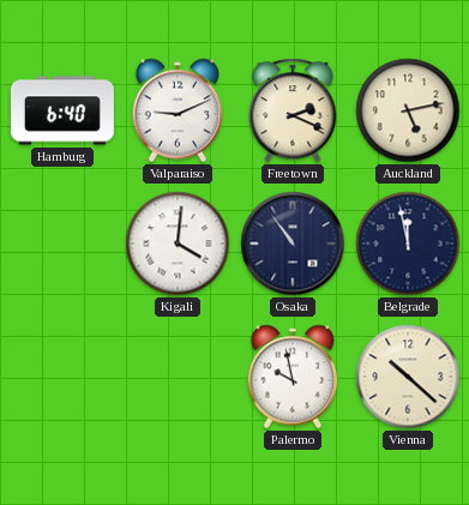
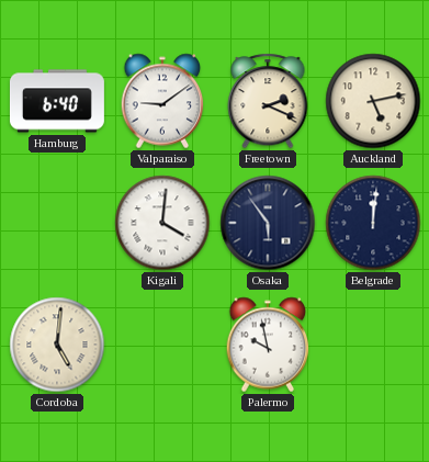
Valparaiso: 9:11 -> 9:09 (162, 101)
Osaka: 10:54 -> 5:54 (268, 223)
Belgrade: 11:58 -> 12:01 (373, 223)
Cordoba: none -> 5:01 (57, 345)
Vienna: 10:22 -> none (408, 377)
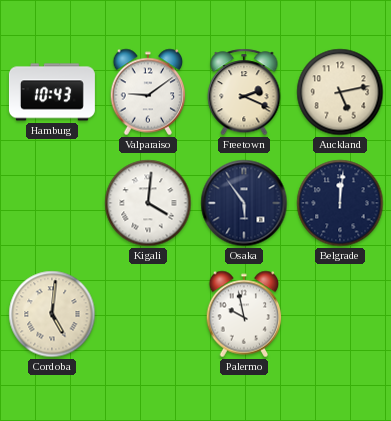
Hamburg: 6:40 -> 10:43 (52, 92)
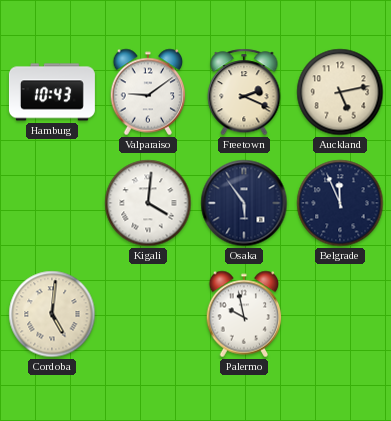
Belgrade: 12:01 -> 11:56 (340, 203)
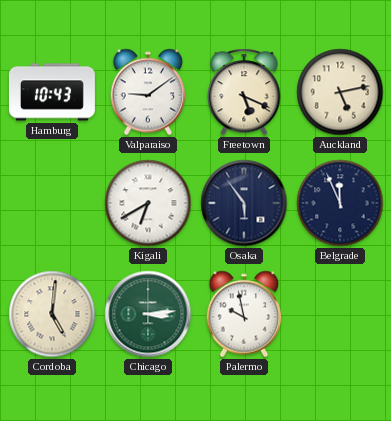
Freetown: 2:19 -> 5:19 (244, 92)
Kigali: 4:01 -> 6:40 (148, 203)
Chicago: none -> 3:14 (148, 314)
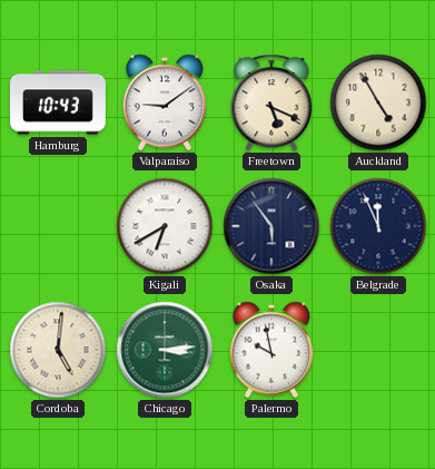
Auckland: 5:13 -> 4:55 (378, 102)
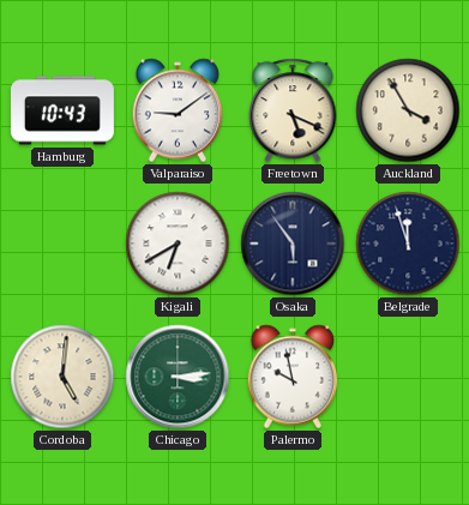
Auckland: 4:55 -> 3:55 (408, 110)
Belgrade: 11:56 -> 11:57 (408, 244)
